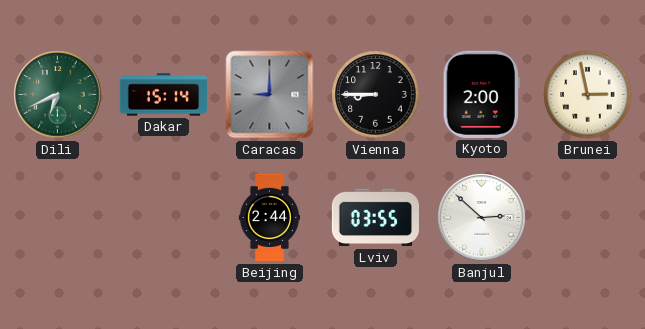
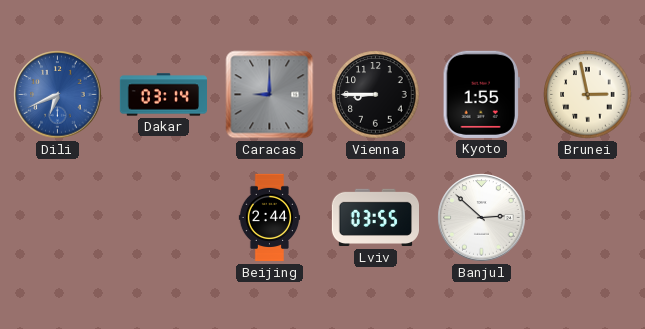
Dili dial: green -> blue (58, 95)
Dakar: 15:14 -> 03:14 (163, 95)
Kyoto: 2:00 -> 1:55 (481, 94)
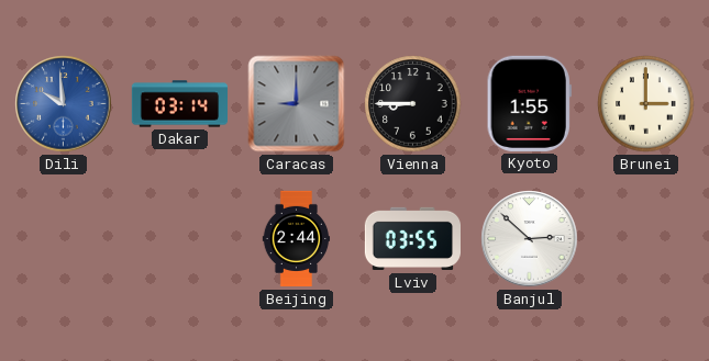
Dili: 6:41 -> 9:59 (64, 104)
Brunei: 2:58 -> 3:00 (646, 104)
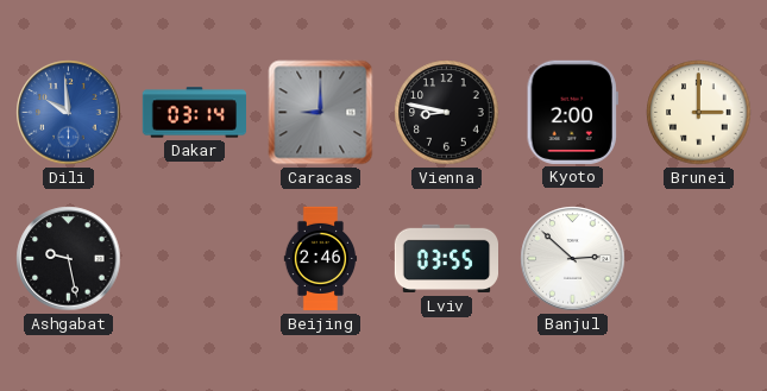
Vienna: 8:45 -> 8:47 (447, 113)
Kyoto: 1:55 -> 2:00 (572, 112)
Ashgabat: none -> 9:28 (69, 259)
Beijing: 2:44 -> 2:46 (321, 259)
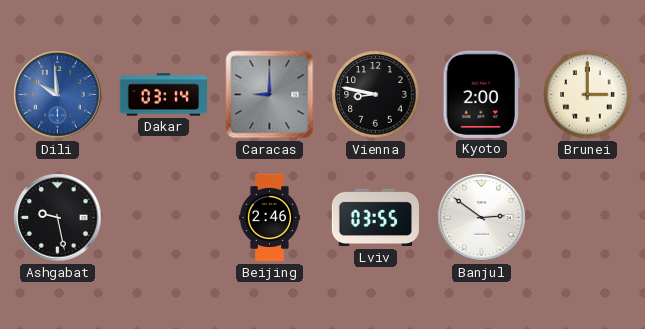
Banjul: 2:52 -> 2:51 (482, 218)
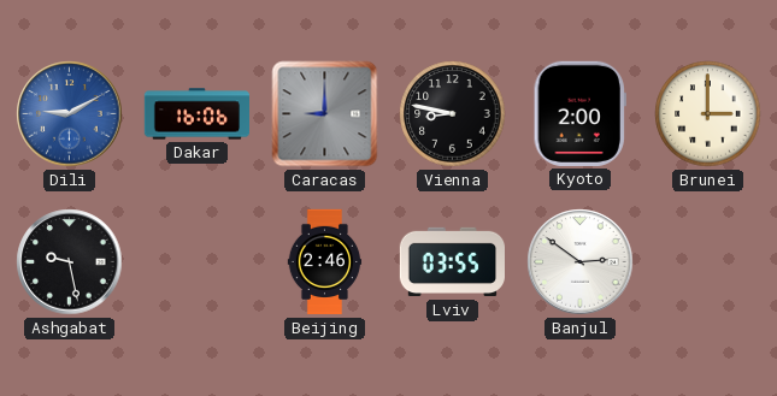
Dili: 9:59 -> 9:10 (70, 114)
Dakar: 03:14 -> 16:06 (196, 114)
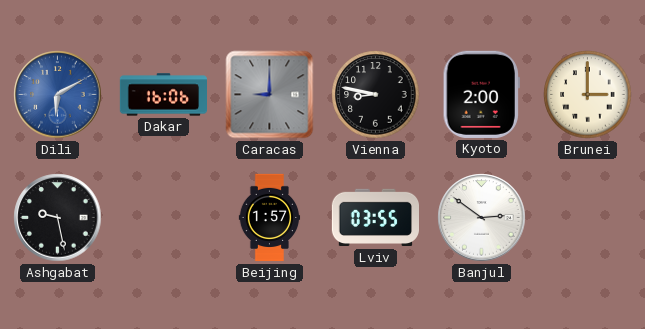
Dili: 9:10 -> 6:10 (58, 95)
Beijing: 2:46 -> 1:57 (270, 218)
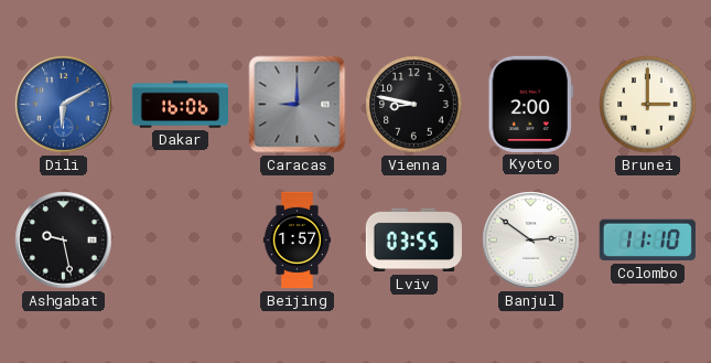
Colombo: none -> 11:10 (647, 241)
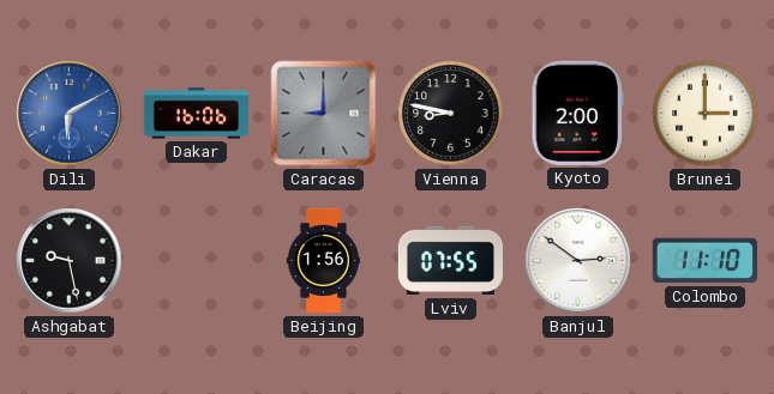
Beijing: 1:57 -> 1:56 (324, 261)
Lviv: 03:55 -> 07:55 (450, 261)
